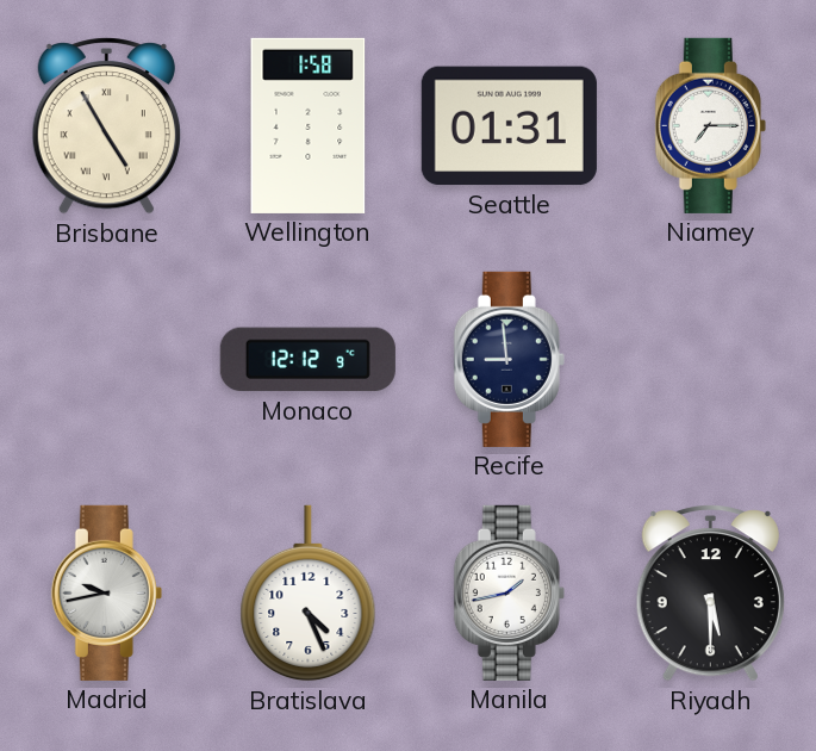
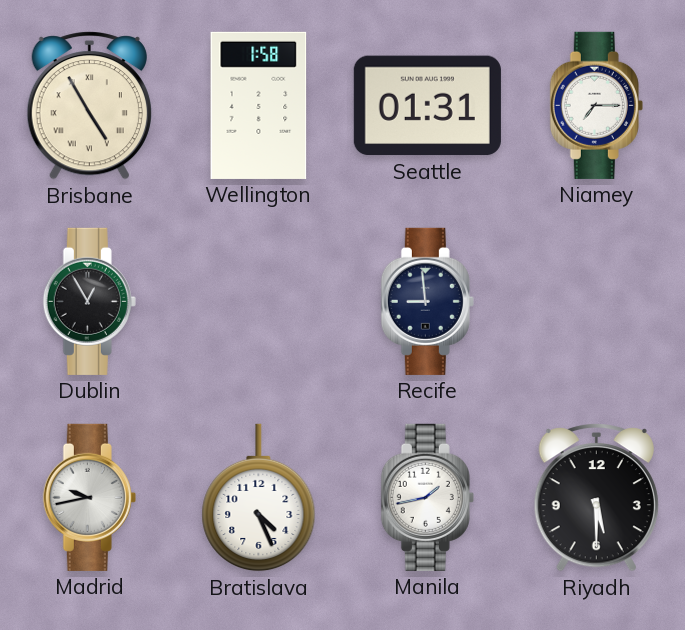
Dublin: none -> 12:55 (89, 301)
Monaco: 12:12 -> none (307, 360)
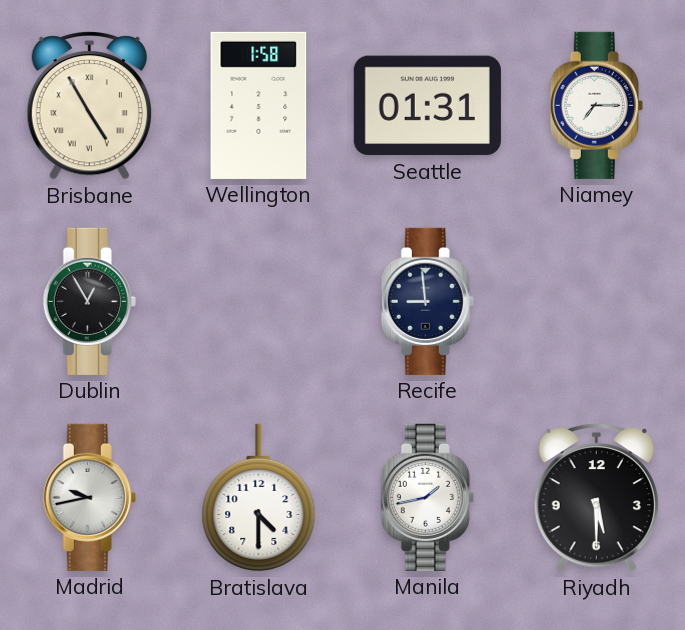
Bratislava: 4:26 -> 4:30 (259, 498)
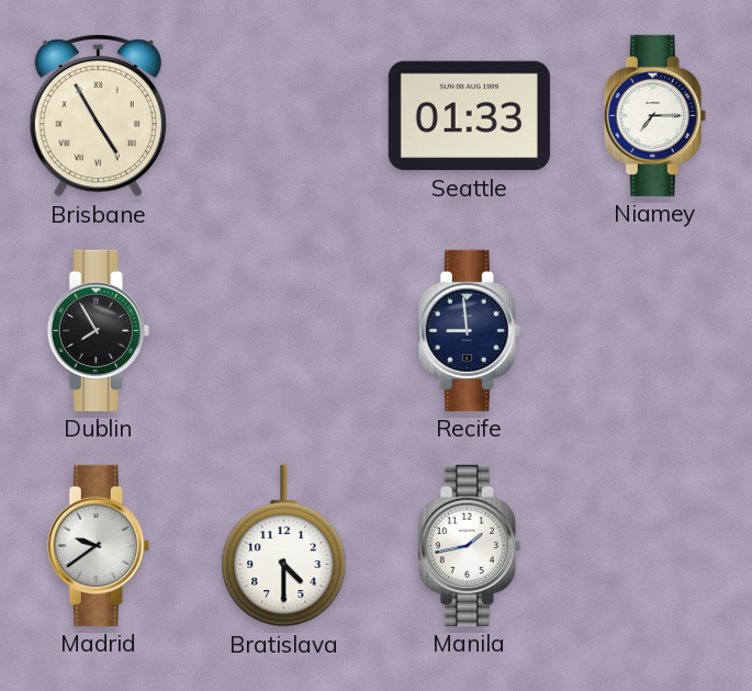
Wellington: 1:58 -> none (259, 105)
Seattle: 01:31 -> 01:33 (469, 116)
Dublin: 12:55 -> 7:55 (98, 330)
Madrid: 9:43 -> 9:39 (98, 545)
Riyadh: 5:30 -> none (596, 498)
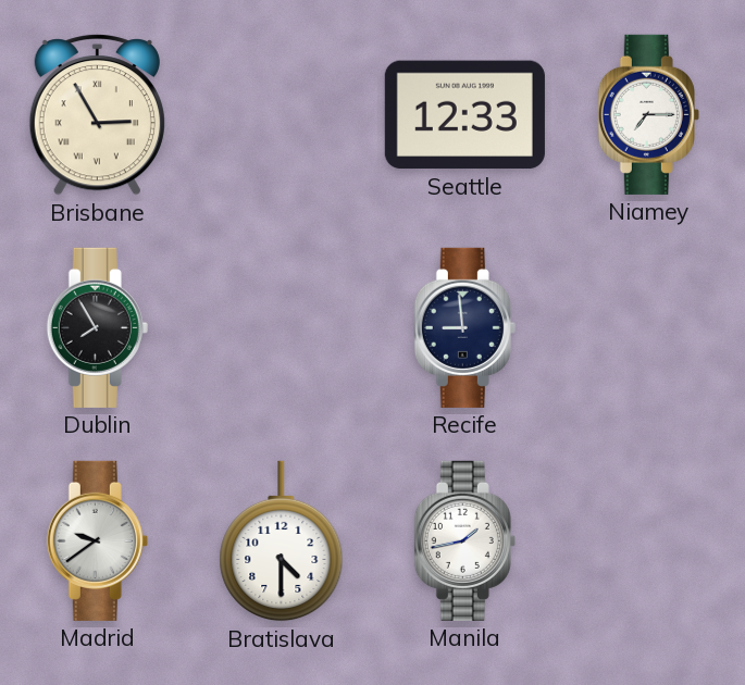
Brisbane: 4:55 -> 2:55 (97, 115)
Seattle: 01:33 -> 12:33 (464, 115)
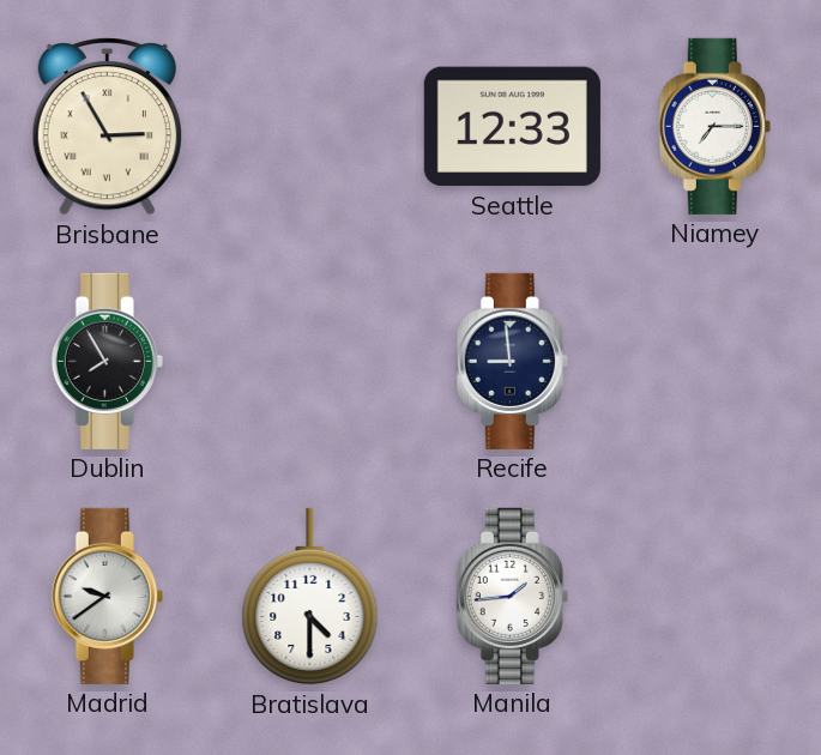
Manila: 1:43 -> 1:44 (512, 596)
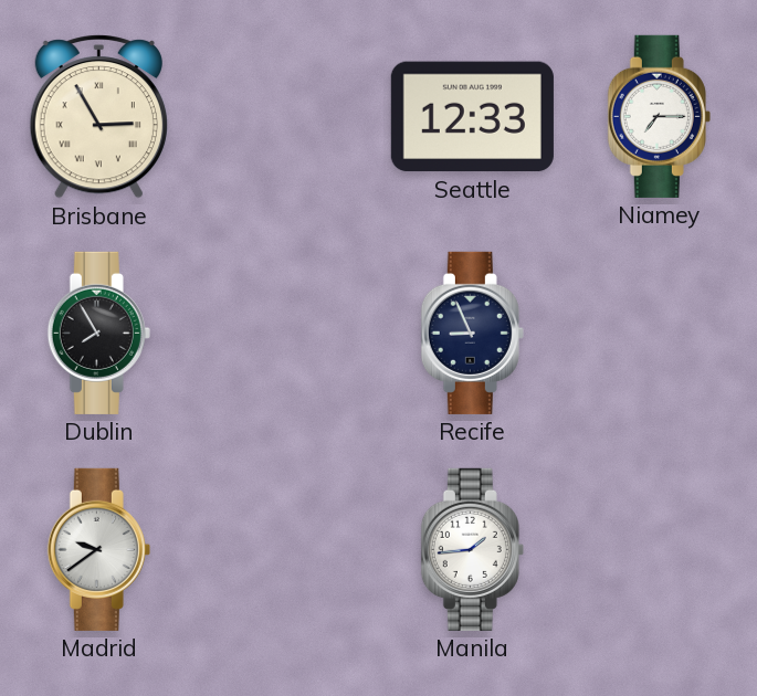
Recife: 8:59 -> 8:56 (472, 333)
Bratislava: 4:30 -> none (310, 597)
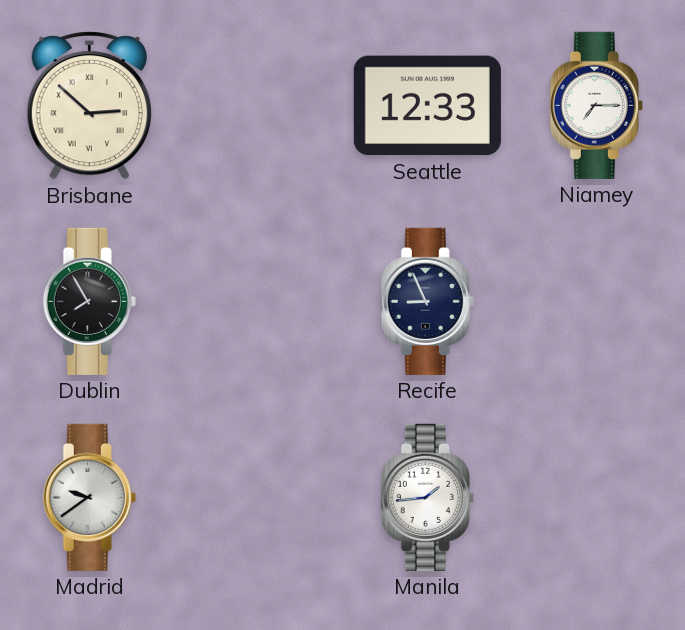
Brisbane: 2:55 -> 2:52 (89, 106)
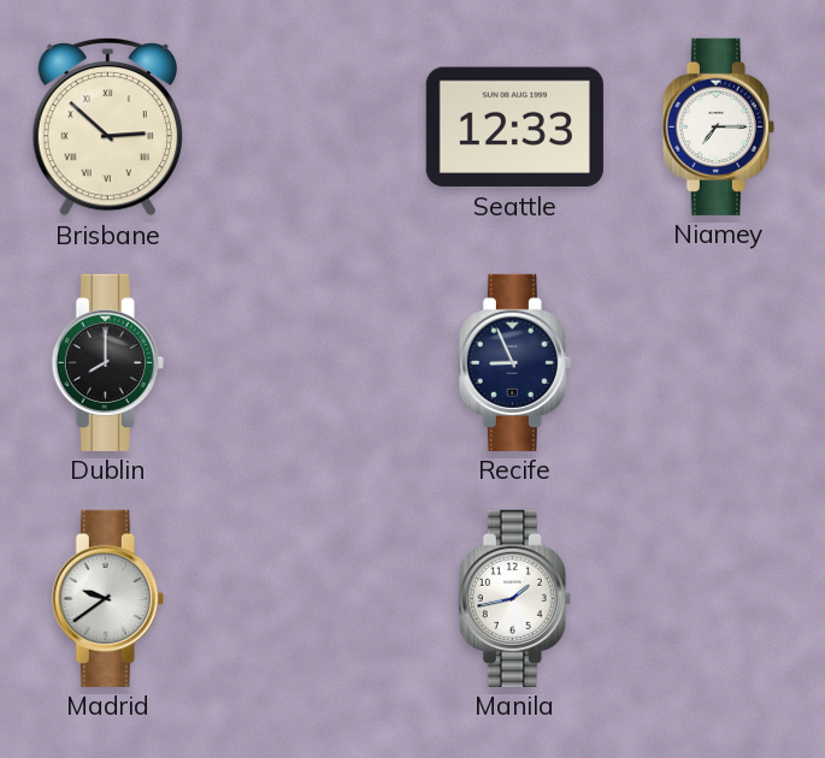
Dublin: 7:55 -> 8:00 (107, 362)
Manila: 1:44 -> 1:43 (514, 598)
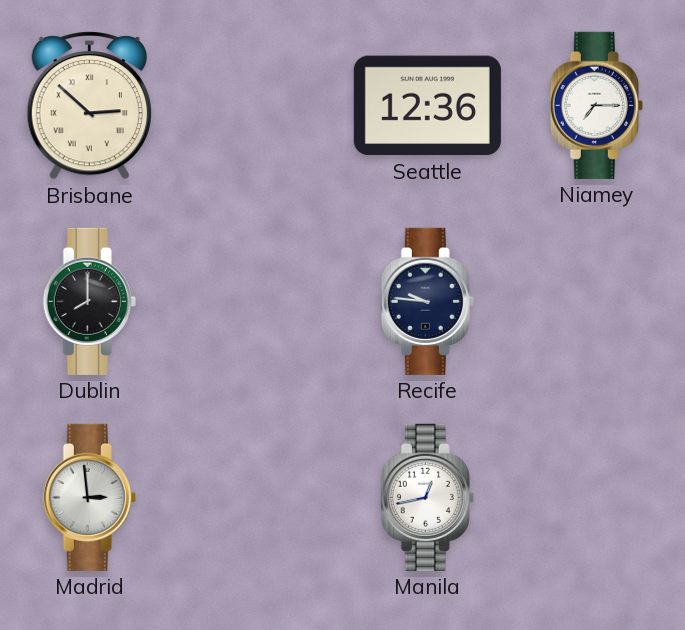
Seattle: 12:33 -> 12:36 (427, 106)
Recife: 8:56 -> 9:46 (427, 301)
Madrid: 9:39 -> 2:59 (89, 497)
Manila: 1:43 -> 12:43 (427, 497)
